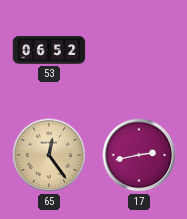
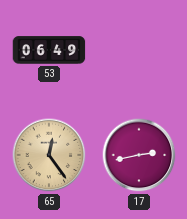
53: 06:52 -> 06:49 (49, 50)
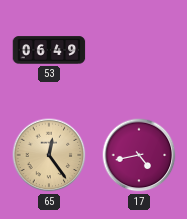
17: 2:43 -> 4:43 (139, 155)
